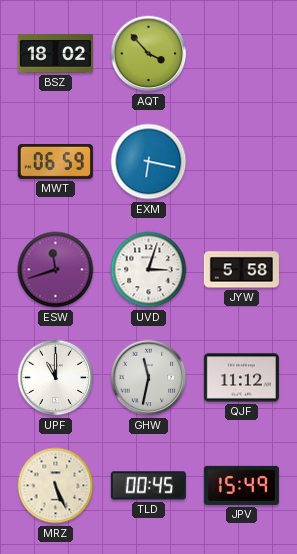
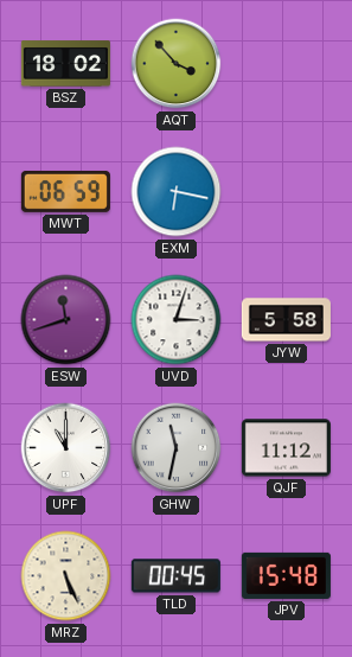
JPV: 15:49 -> 15:48 (286, 575)
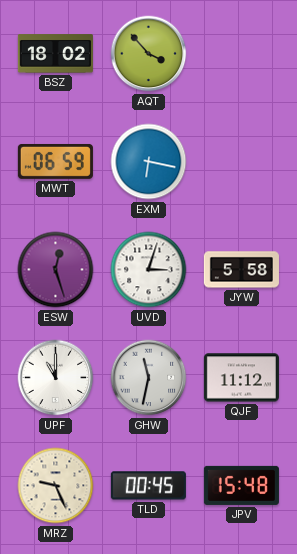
ESW: 11:42 -> 12:27 (56, 270)
MRZ: 5:26 -> 9:26 (56, 486)
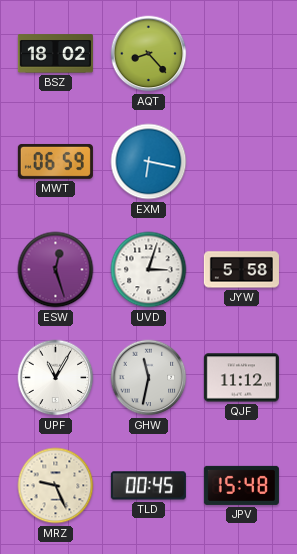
AQT: 3:53 -> 8:23 (149, 54)
UPF: 11:00 -> 11:05 (56, 378)
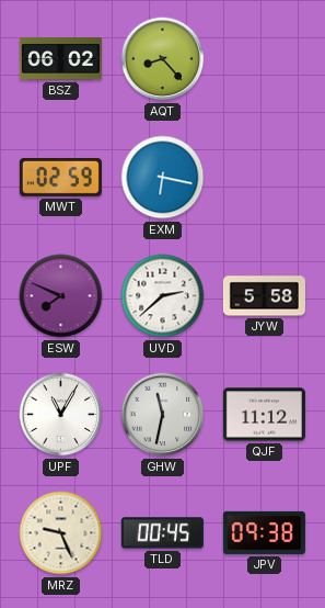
BSZ: 18:02 -> 06:02 (60, 59)
MWT: 06:59 -> 02:59 (60, 177)
ESW: 12:27 -> 7:49 (61, 296)
UVD: 3:03 -> 2:38 (163, 296)
JPV: 15:48 -> 09:38 (264, 532)
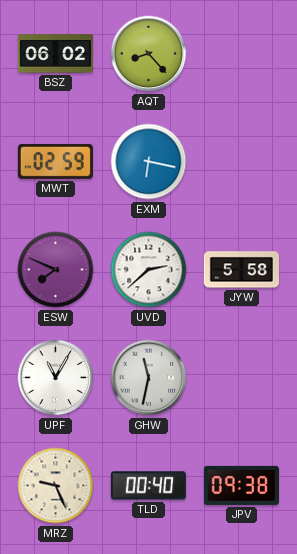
QJF: 11:12 -> none (264, 415)
TLD: 00:45 -> 00:40 (148, 486)
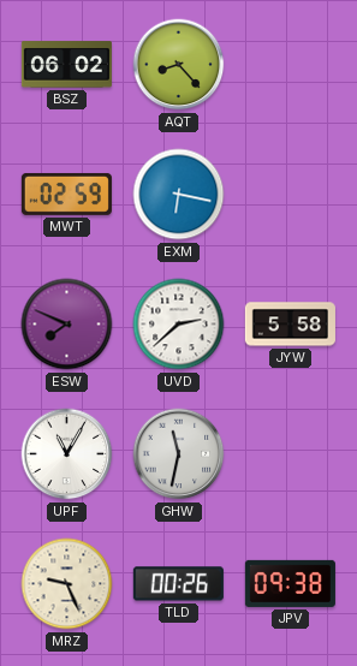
TLD: 00:40 -> 00:26 (178, 584)
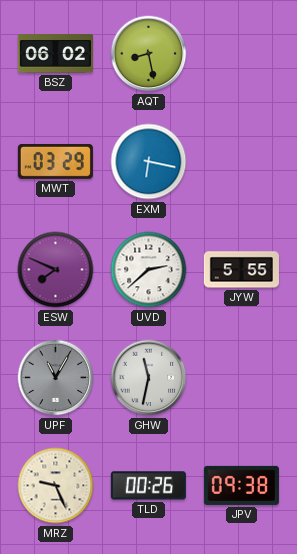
AQT: 8:23 -> 8:28 (149, 54)
MWT: 02:59 -> 03:29 (55, 161)
JYW: 5:58 -> 5:55 (241, 270)
UPF dial: white -> grey (56, 378)
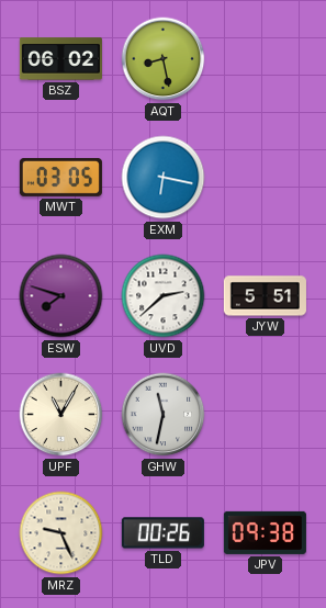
MWT: 03:29 -> 03:05 (60, 177)
ESW: 7:49 -> 7:48 (61, 296)
JYW: 5:55 -> 5:51 (265, 296)
UPF dial: grey -> cream (61, 415)
